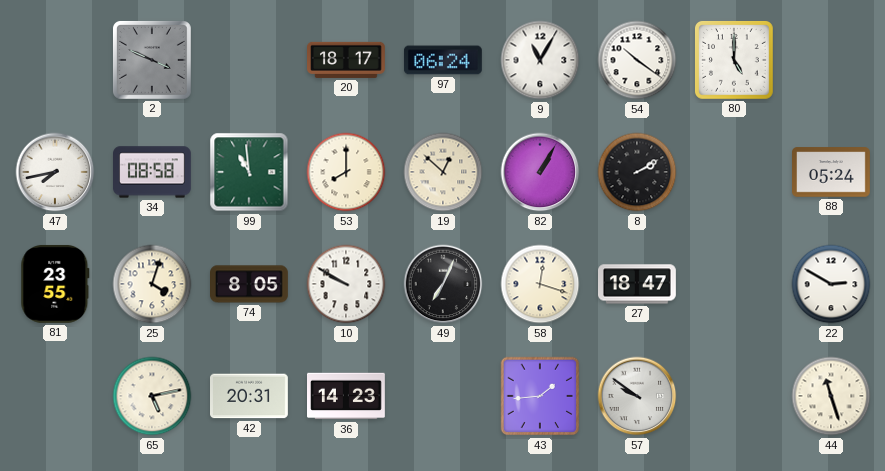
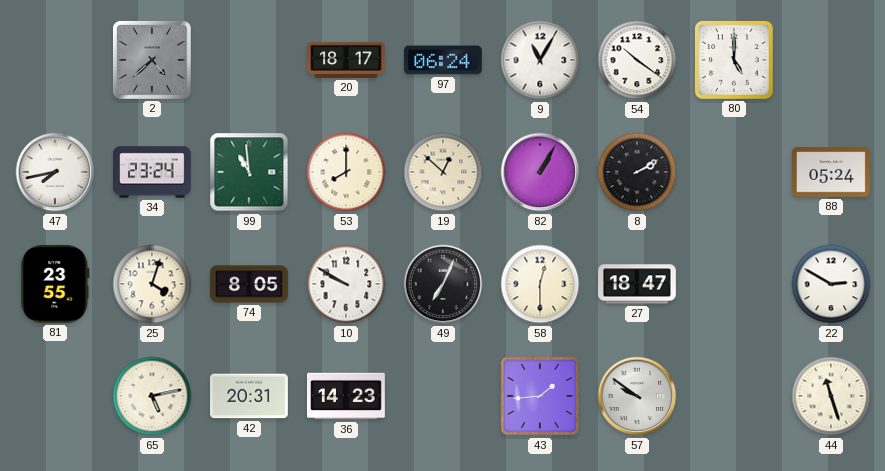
2: 3:49 -> 4:38 (152, 60)
34: 08:58 -> 23:24 (153, 172)
58: 12:18 -> 12:30 (540, 284)
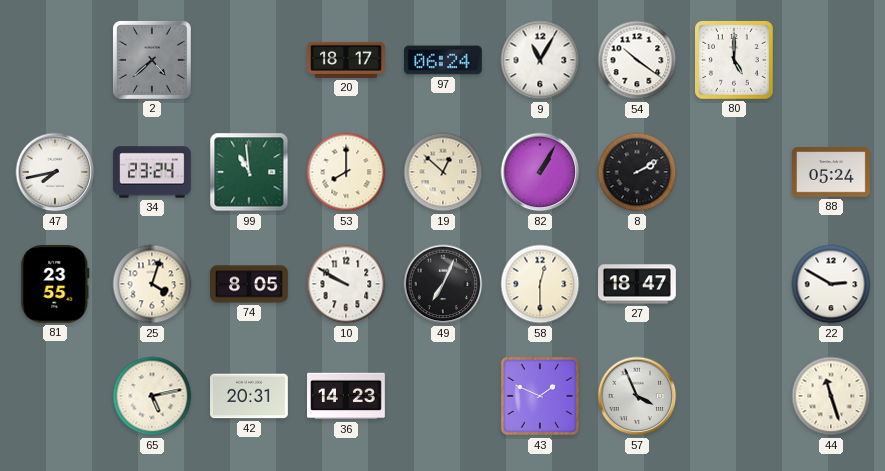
43: 1:44 -> 1:49 (540, 396)
57: 9:51 -> 3:56 (637, 396)
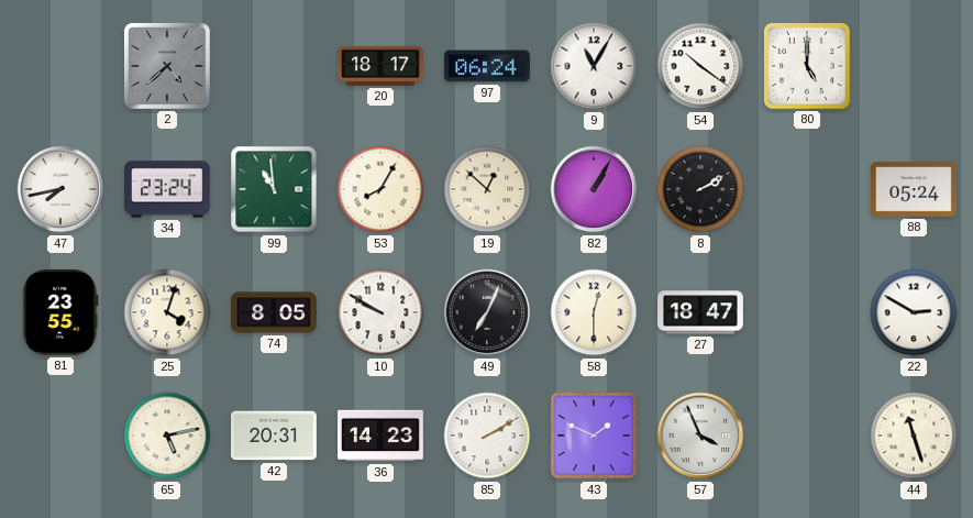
53: 8:00 -> 8:05 (380, 189)
85: none -> 2:10 (487, 436)
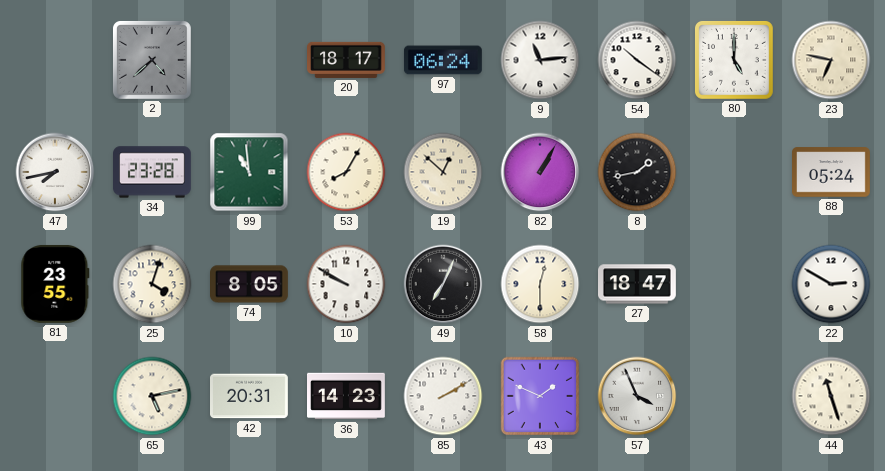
9: 11:05 -> 11:14 (540, 60)
23: none -> 6:47 (831, 60)
34: 23:24 -> 23:28 (153, 172)
8: 2:10 -> 1:43 (637, 172)
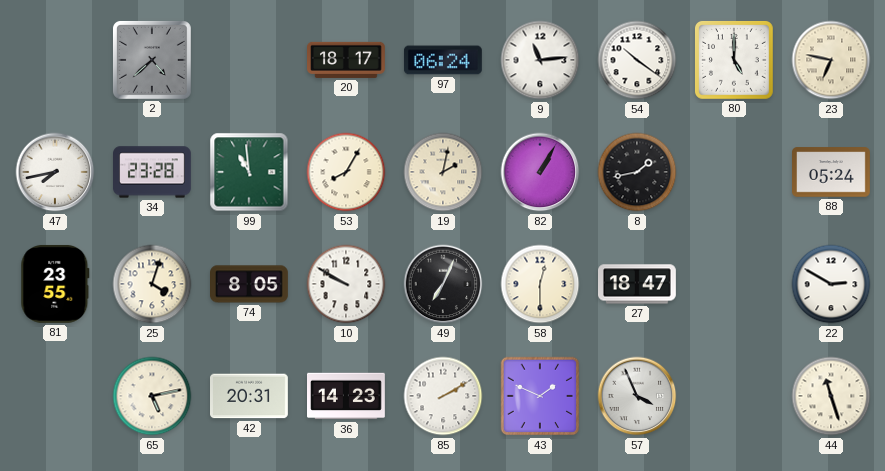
19: 12:52 -> 2:02 (443, 172)
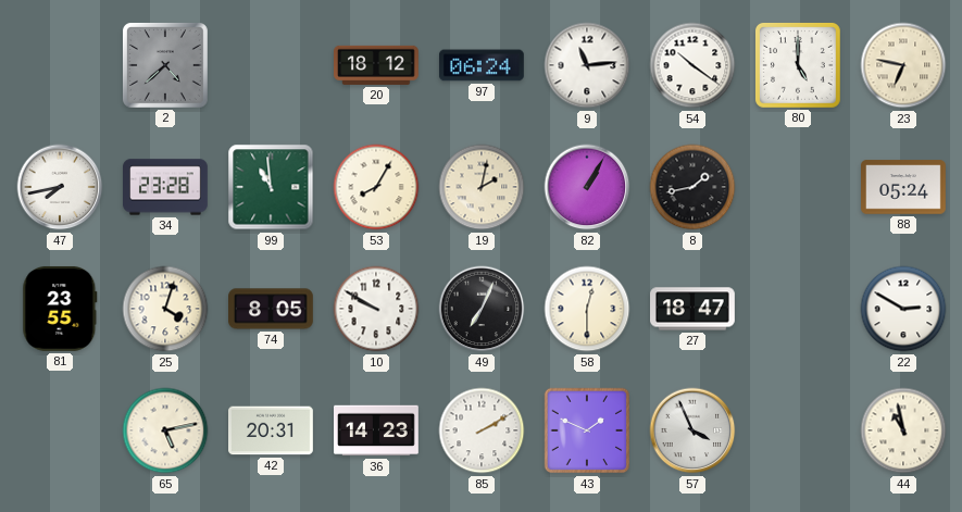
20: 18:17 -> 18:12 (377, 65)
44: 11:27 -> 10:58 (903, 430)
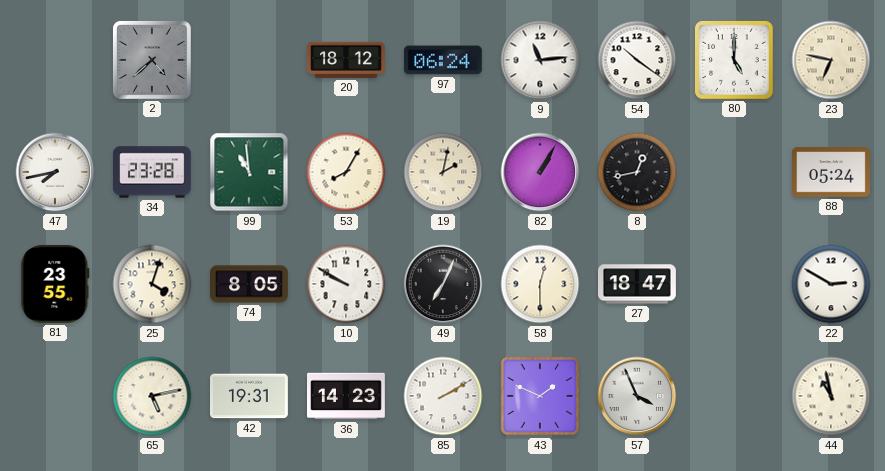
8: 1:43 -> 12:43 (637, 172)
42: 20:31 -> 19:31 (250, 396)
